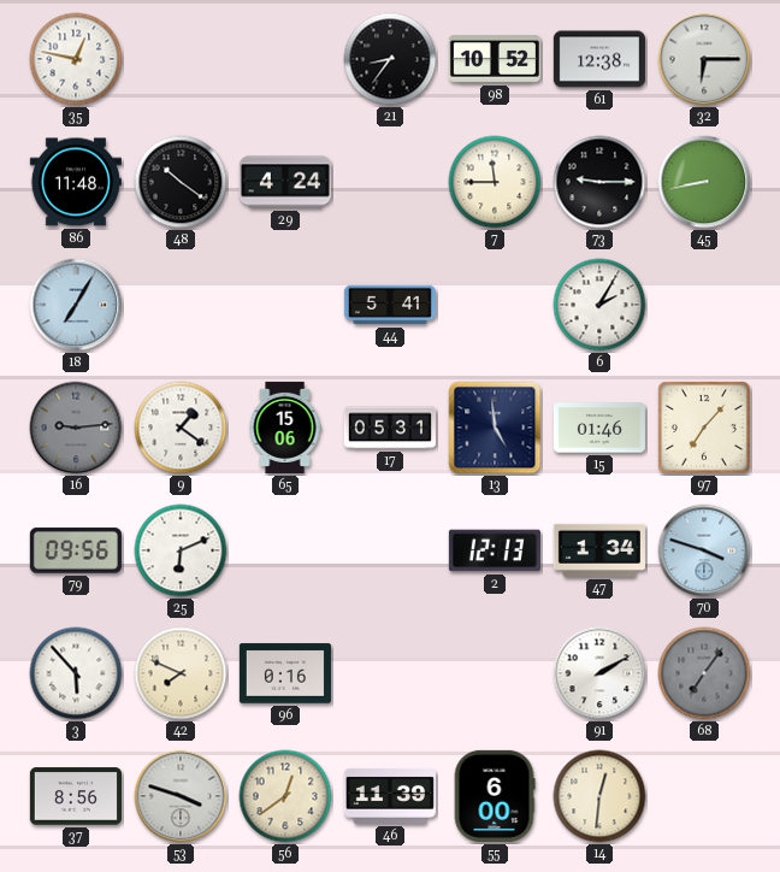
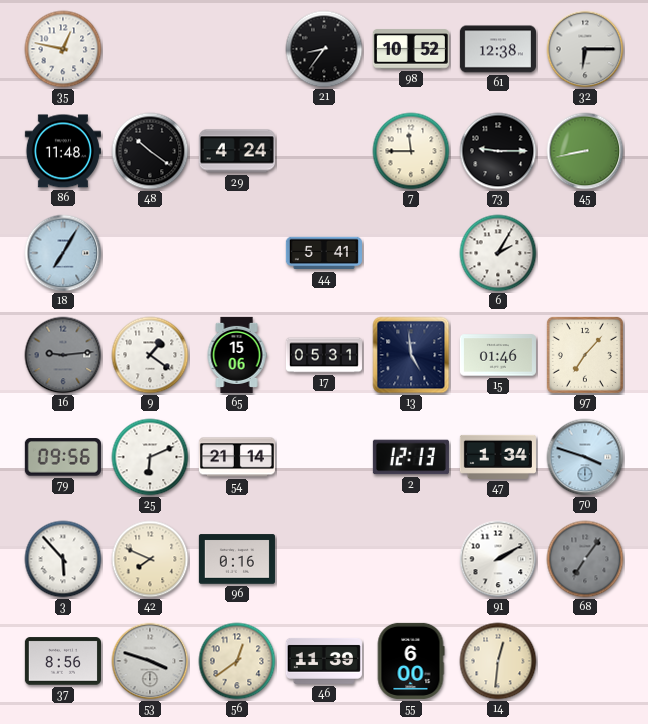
54: none -> 21:14 (237, 457)
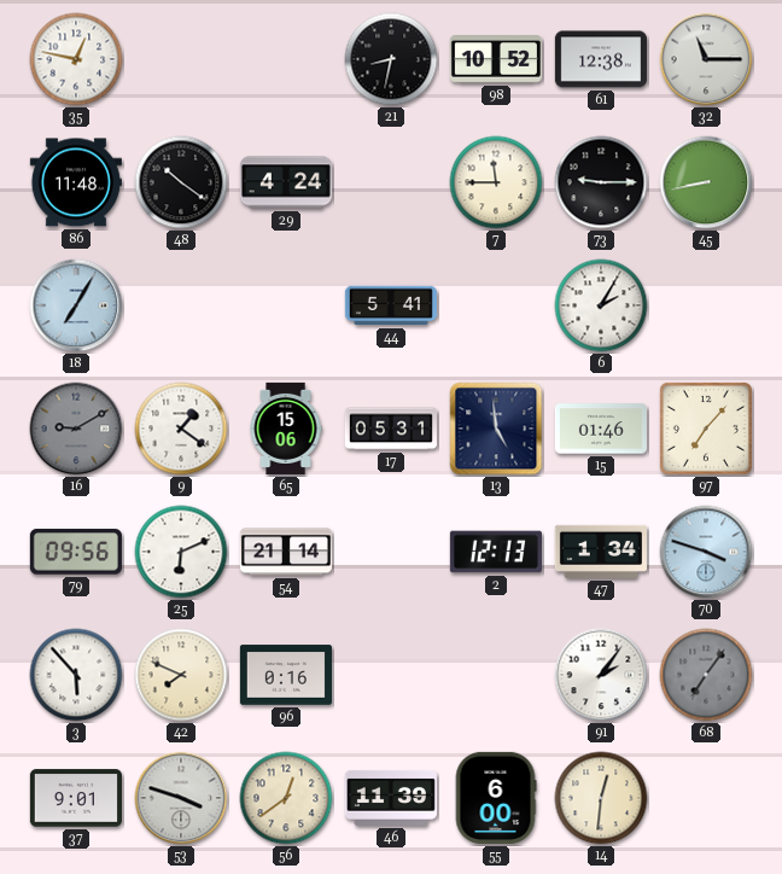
21: 8:36 -> 8:32 (391, 59)
32: 6:15 -> 11:15 (706, 59)
16: 9:14 -> 9:10 (76, 429)
91: 2:10 -> 2:06 (601, 675)
37: 8:56 -> 9:01 (76, 798)
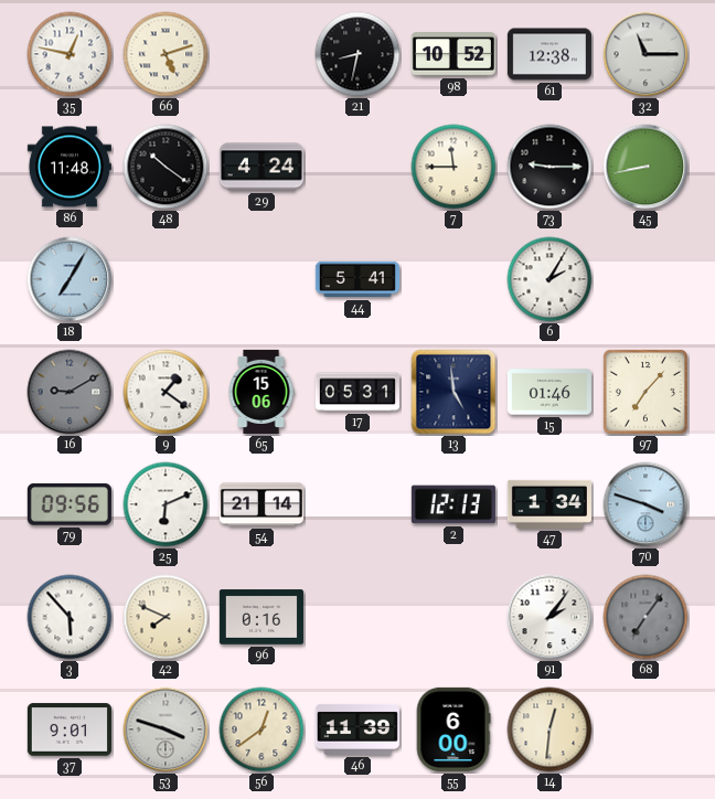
66: none -> 5:12 (166, 54)
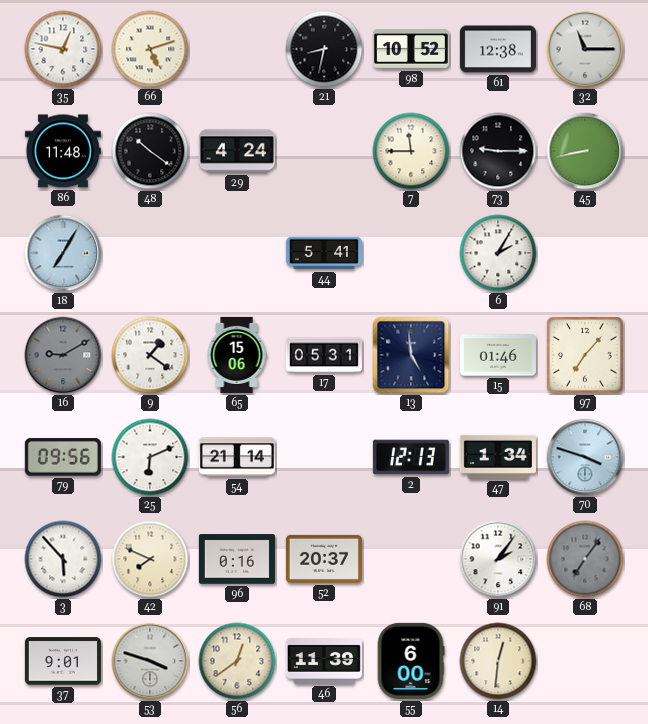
52: none -> 20:37 (324, 559)
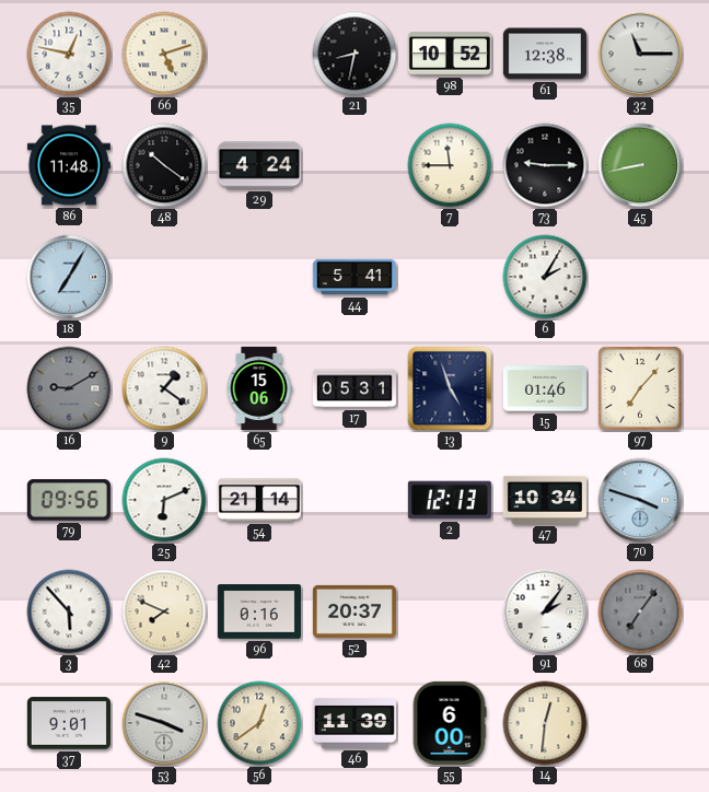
13: 4:59 -> 4:57 (450, 388)
47: 1:34 -> 10:34 (545, 500)
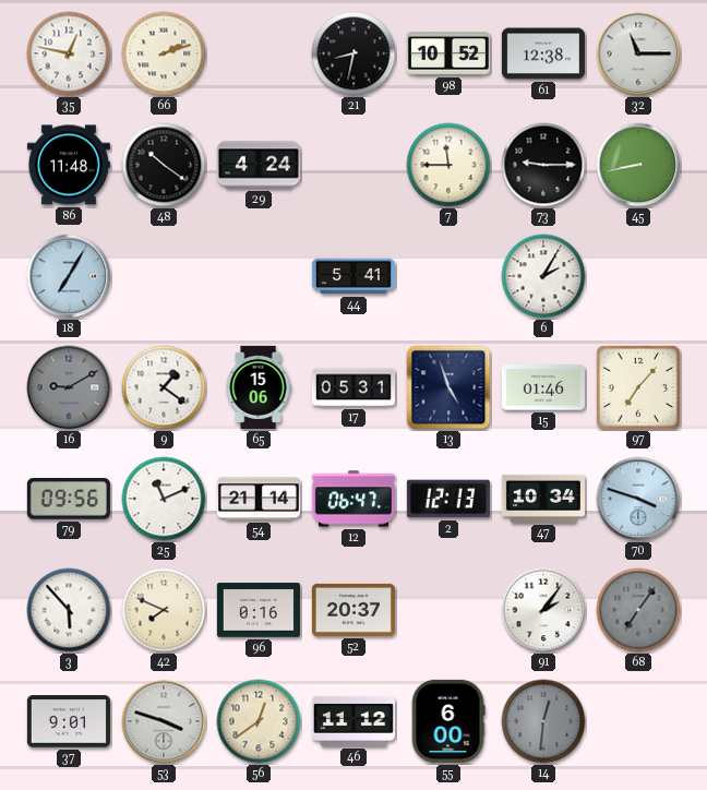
66: 5:12 -> 2:12 (164, 53)
25: 6:11 -> 11:11 (164, 499)
12: none -> 06:47 (353, 499)
46: 11:39 -> 11:12 (353, 721)
14 dial: cream -> grey (543, 721)
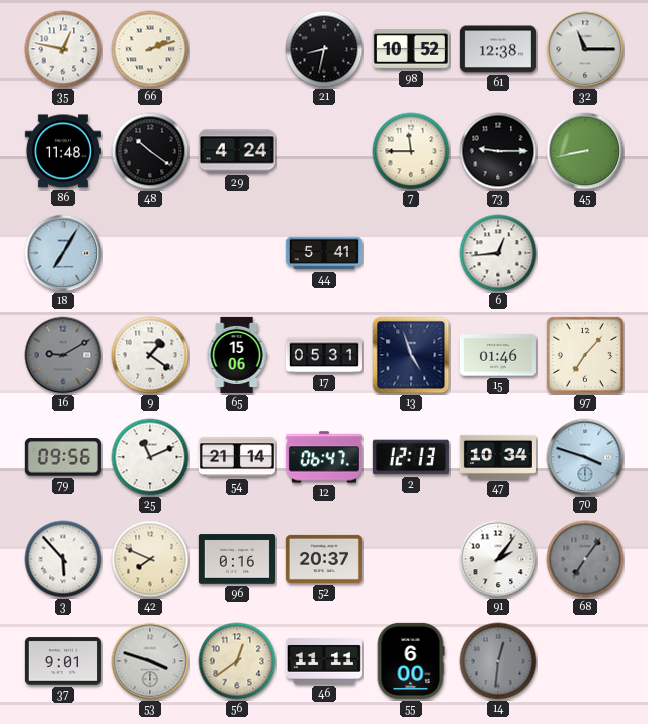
6: 2:05 -> 12:44 (498, 253)
46: 11:12 -> 11:11 (324, 661)
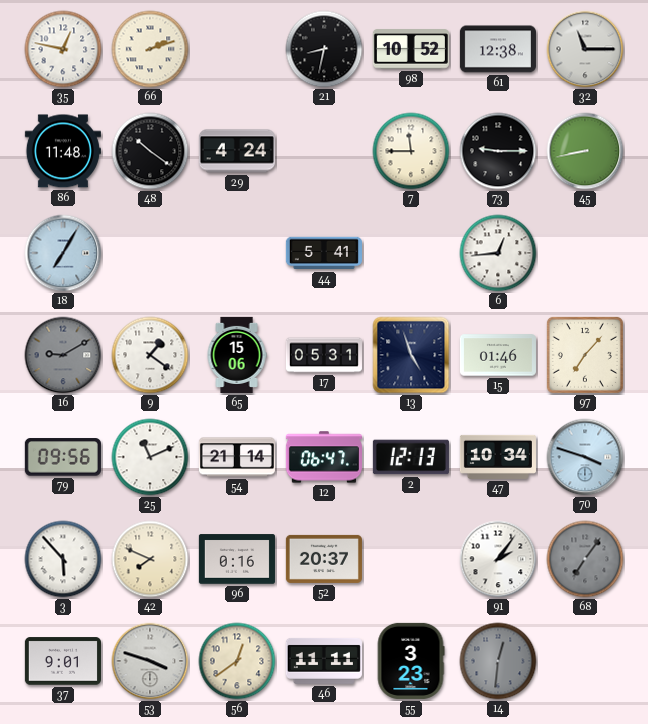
55: 6:00 -> 3:23 (411, 661)
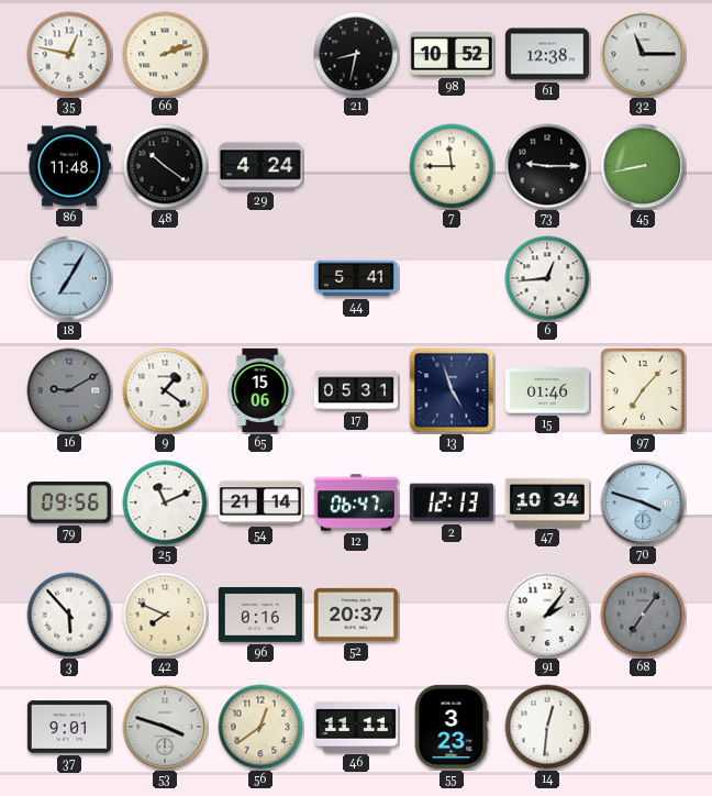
14 dial: grey -> white (547, 727)
